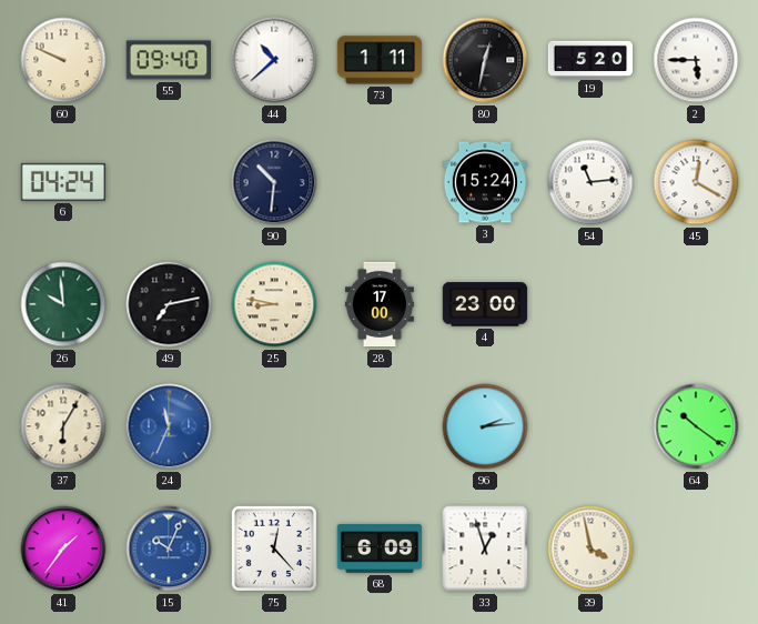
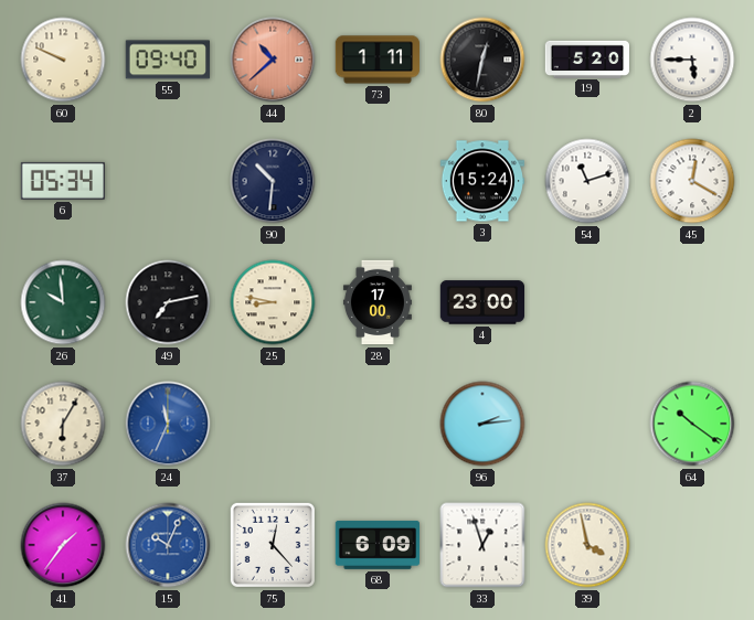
44 dial: white -> salmon (273, 60)
6: 04:24 -> 05:34 (62, 181)
54: 11:14 -> 11:12 (587, 181)
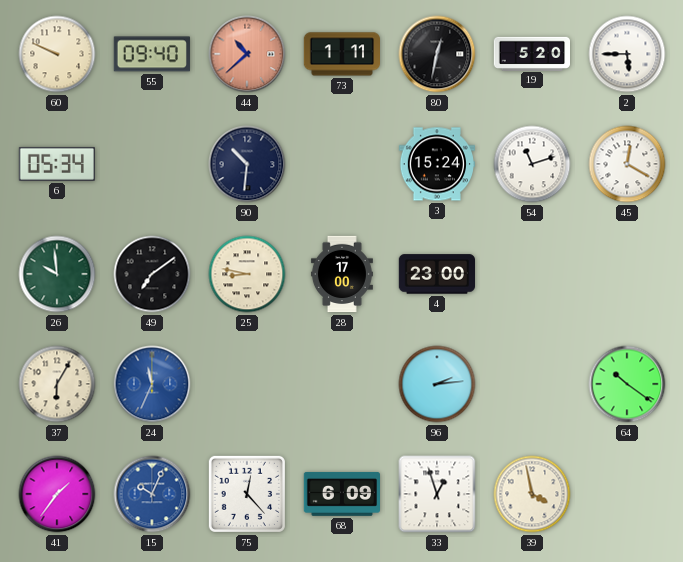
49: 7:13 -> 7:09 (152, 274)
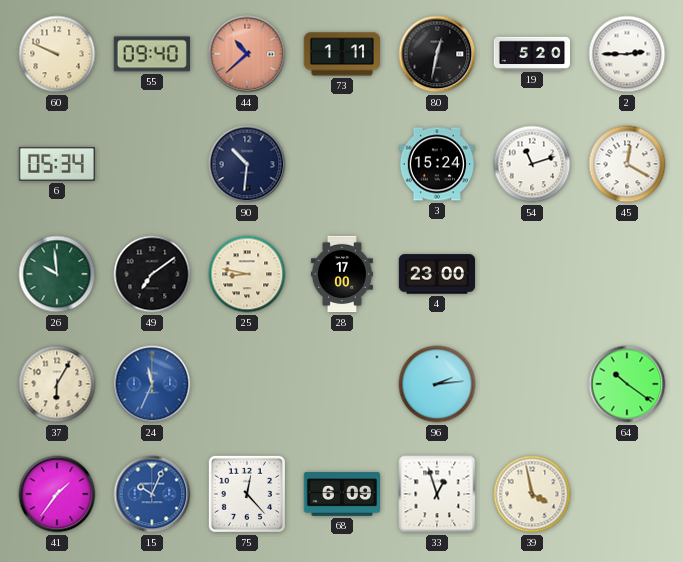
2: 5:45 -> 2:45 (627, 54)
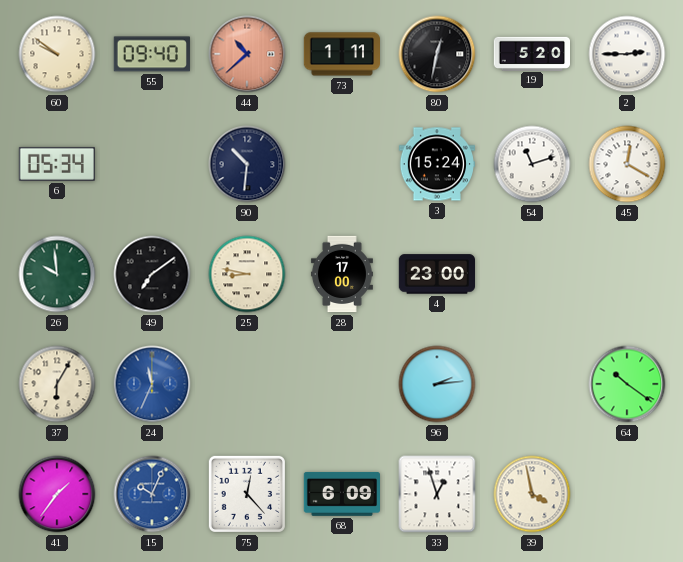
60: 9:49 -> 9:51 (57, 54)
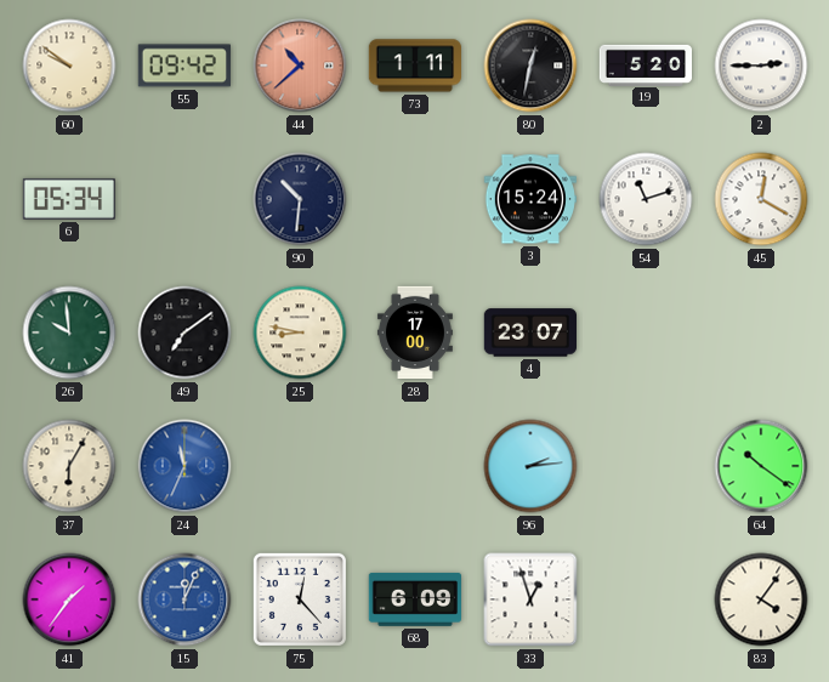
55: 09:40 -> 09:42 (184, 66)
4: 23:00 -> 23:07 (529, 333)
15: 10:04 -> 12:04 (184, 599)
39: 3:58 -> none (532, 494)
83: none -> 4:06 (761, 599)
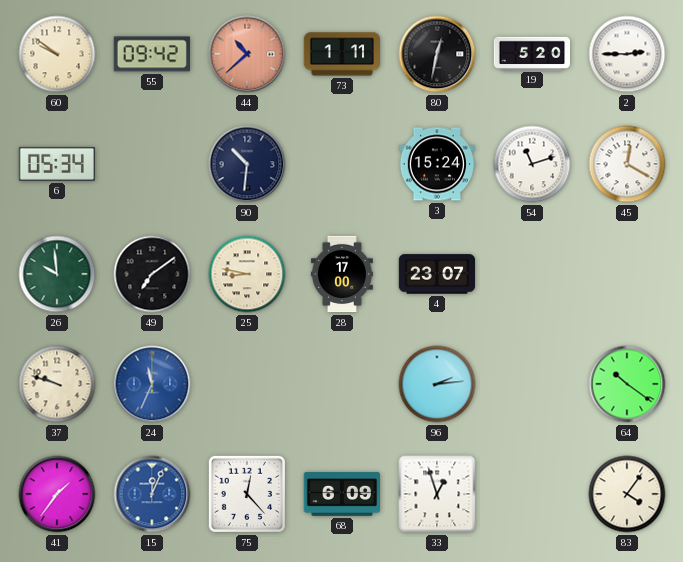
37: 6:05 -> 9:48 (57, 384)
